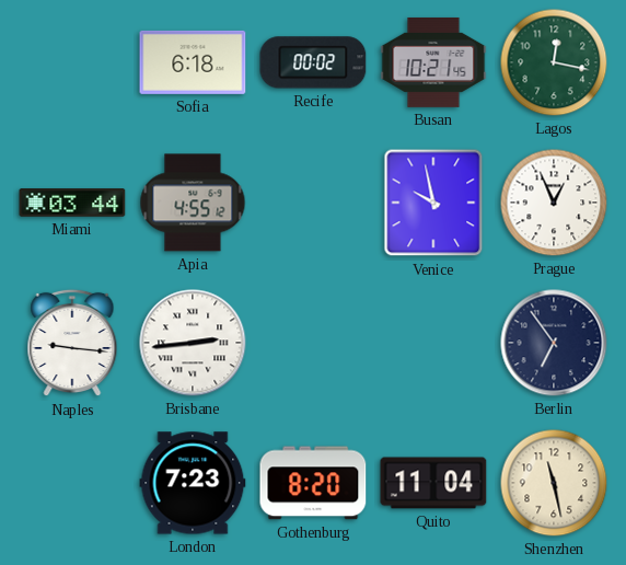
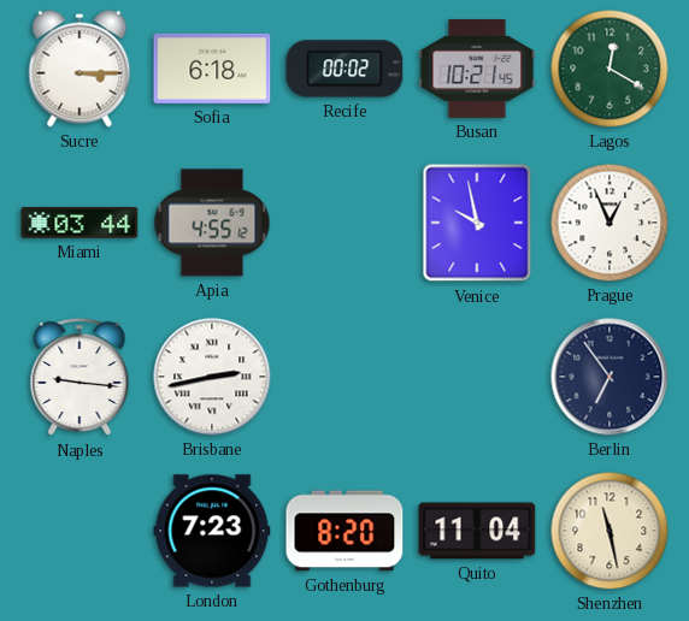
Sucre: none -> 3:15 (79, 69)
Lagos: 12:17 -> 12:20 (609, 69)
Brisbane: 2:44 -> 2:43 (212, 377)
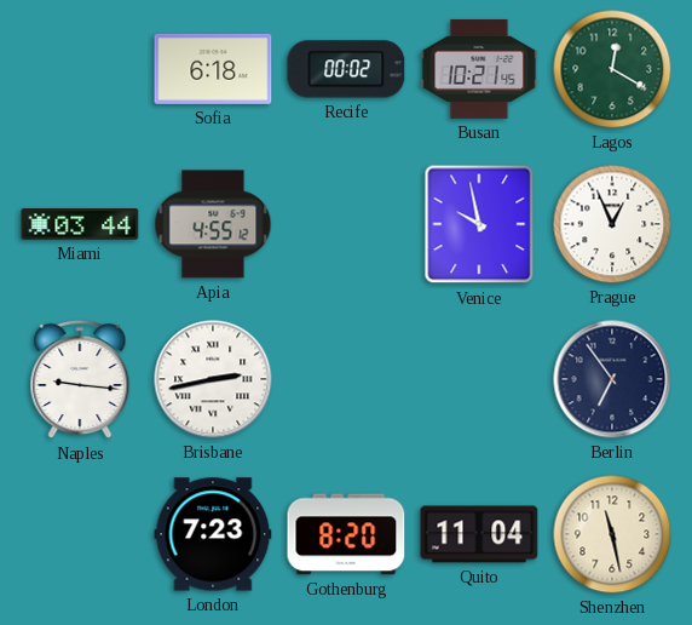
Sucre: 3:15 -> none (79, 69)
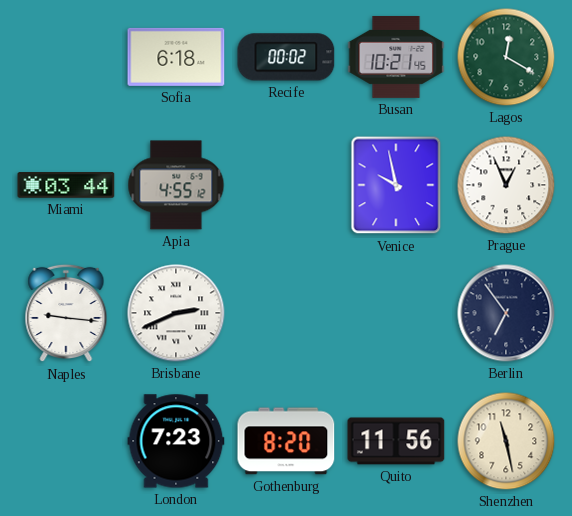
Brisbane: 2:43 -> 2:41 (176, 313)
Quito: 11:04 -> 11:56 (396, 441)
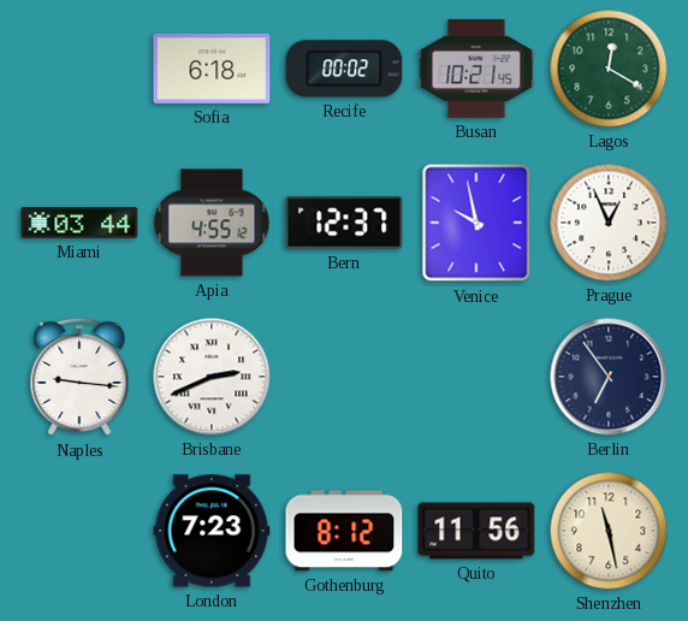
Bern: none -> 12:37 (344, 223)
Gothenburg: 8:20 -> 8:12 (344, 531)
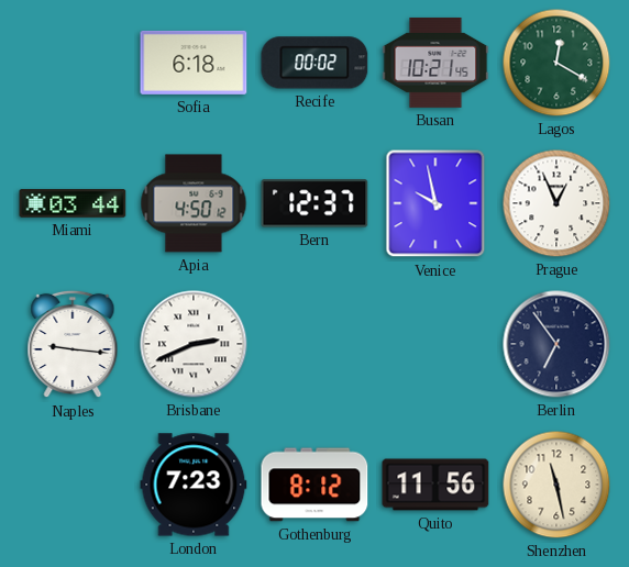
Apia: 4:55 -> 4:50 (194, 203)
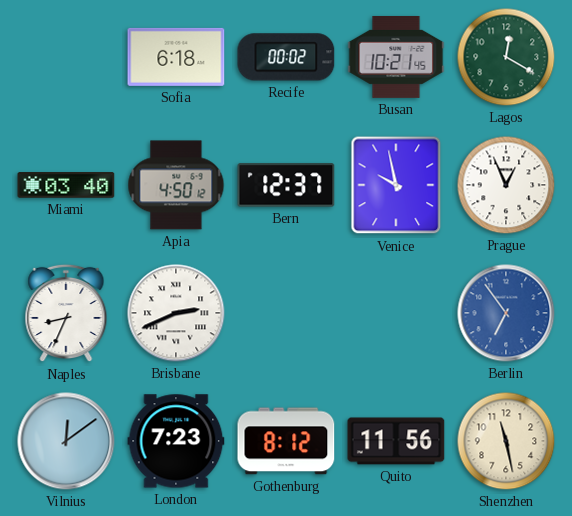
Miami: 03:44 -> 03:40 (66, 185)
Naples: 9:16 -> 8:34 (66, 313)
Berlin dial: navy -> blue (506, 313)
Vilnius: none -> 12:09 (66, 441)
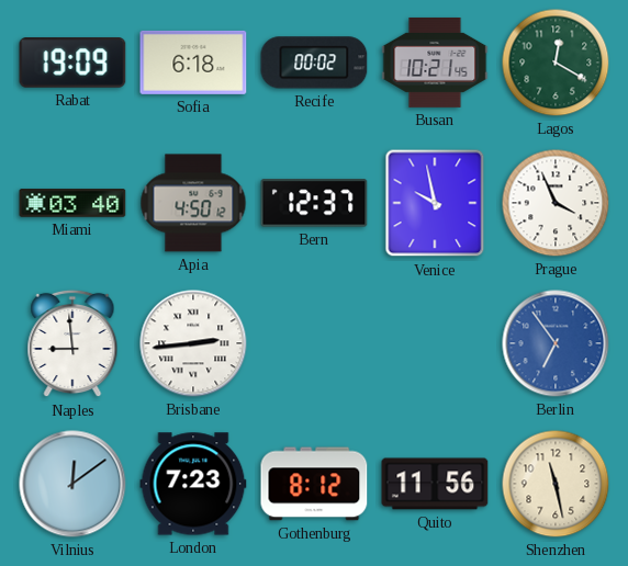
Rabat: none -> 19:09 (72, 63)
Prague: 12:56 -> 3:56 (556, 203)
Naples: 8:34 -> 8:59 (72, 343)
Brisbane: 2:41 -> 2:44 (193, 343)
